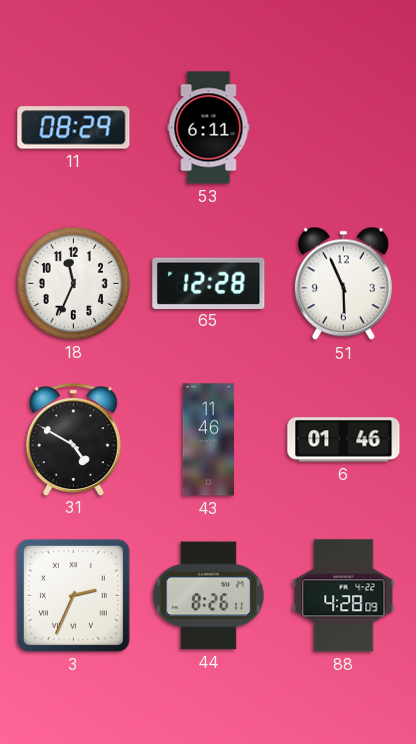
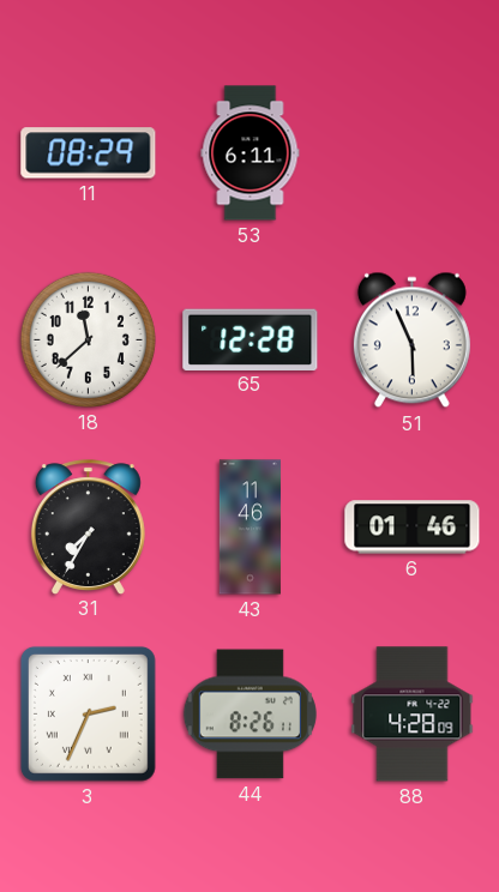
18: 11:34 -> 11:38 (88, 339)
31: 4:50 -> 7:35 (88, 526)
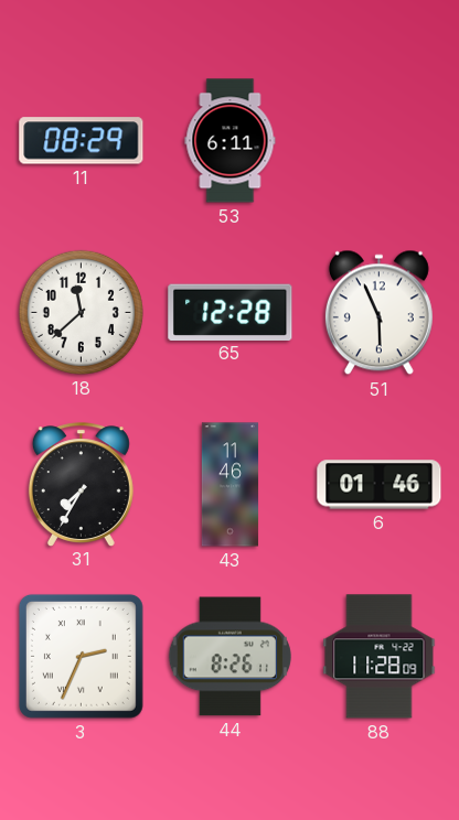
88: 4:28 -> 11:28 (380, 657)
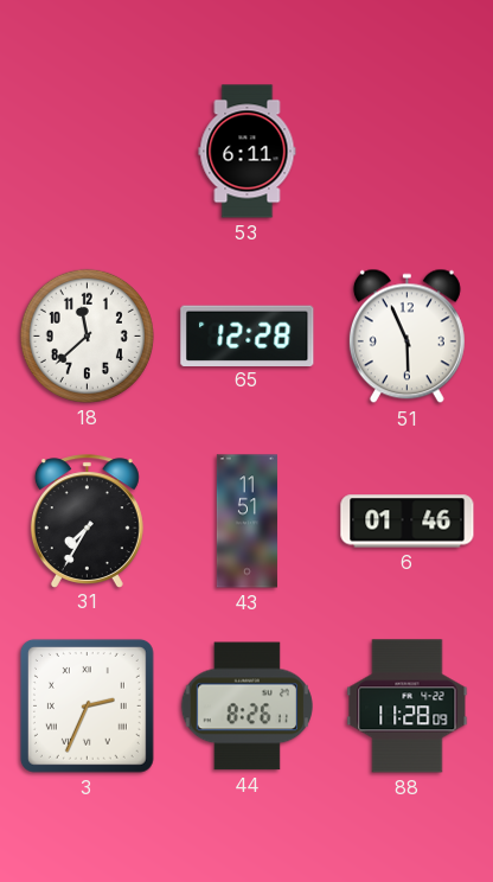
11: 08:29 -> none (82, 141)
43: 11:46 -> 11:51 (246, 522)
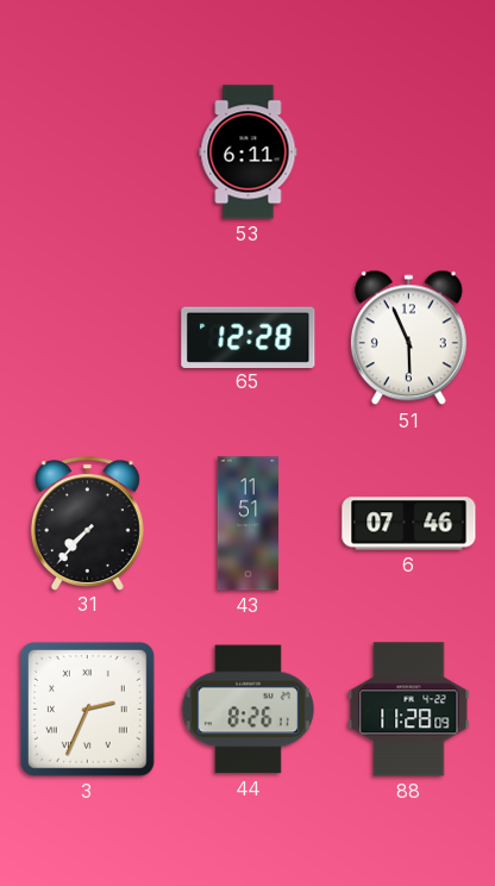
18: 11:38 -> none (87, 335)
31: 7:35 -> 7:37 (87, 523)
6: 01:46 -> 07:46 (409, 524)
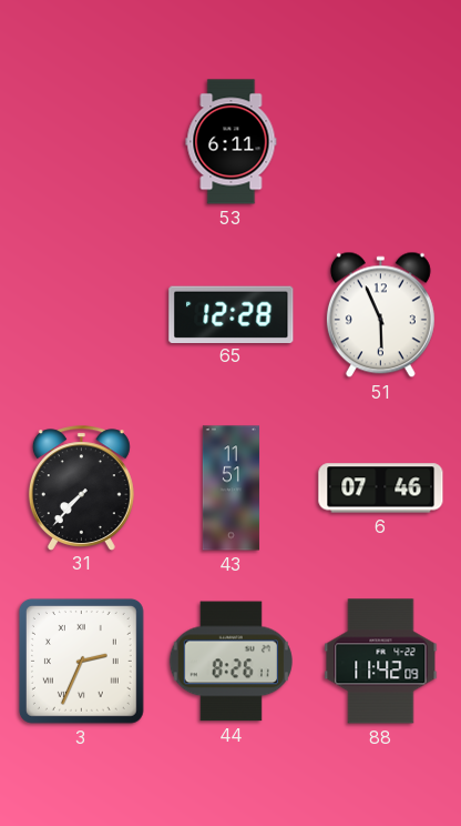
88: 11:28 -> 11:42 (381, 662)
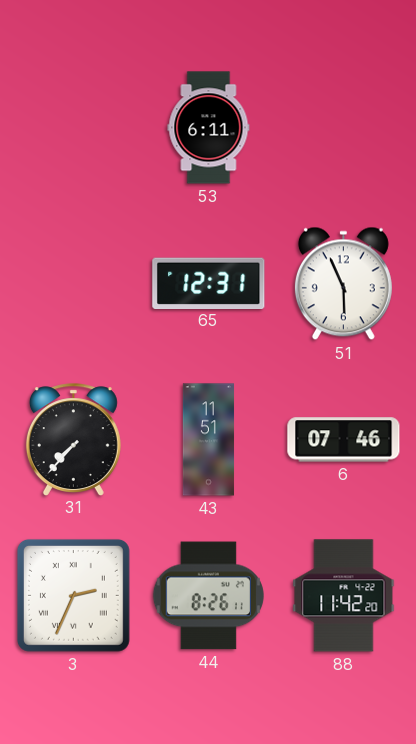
65: 12:28 -> 12:31 (209, 283)
88: 11:42:09 -> 11:42:20 (344, 596)
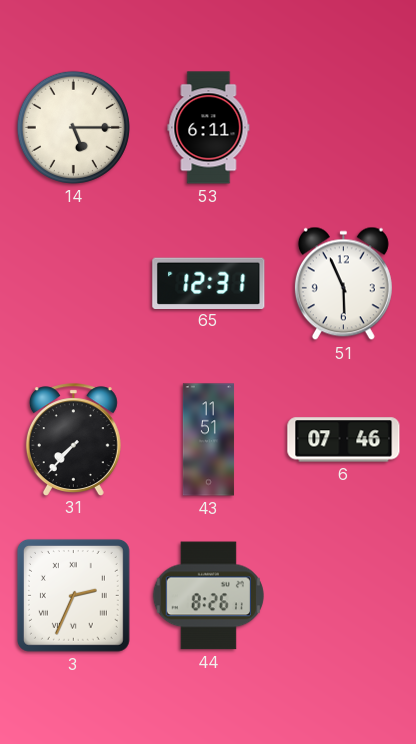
14: none -> 5:15 (73, 127)
88: 11:42 -> none (344, 596)
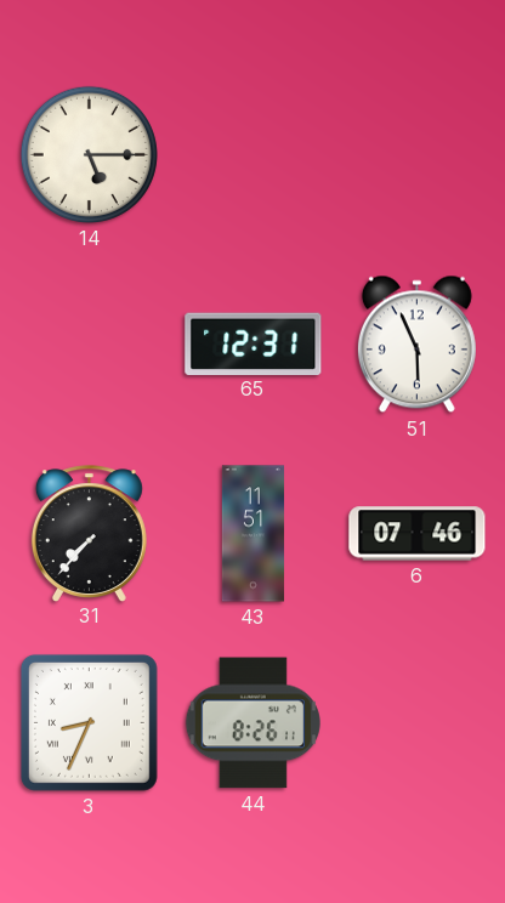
53: 6:11 -> none (209, 128)
3: 2:34 -> 8:34 (89, 722)
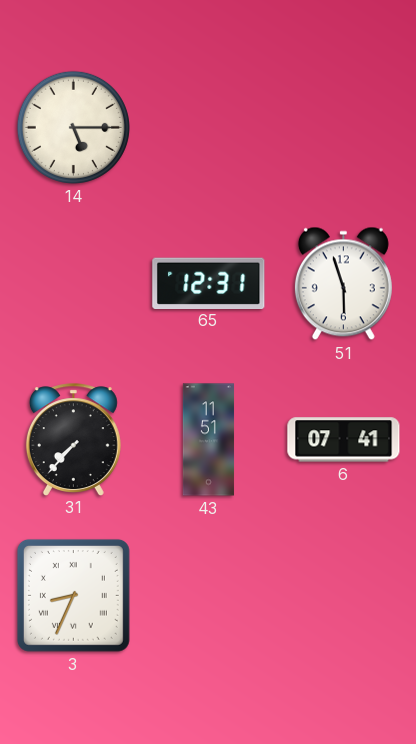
51: 5:56 -> 5:57 (343, 284)
6: 07:46 -> 07:41 (344, 440)
44: 8:26 -> none (252, 723)
